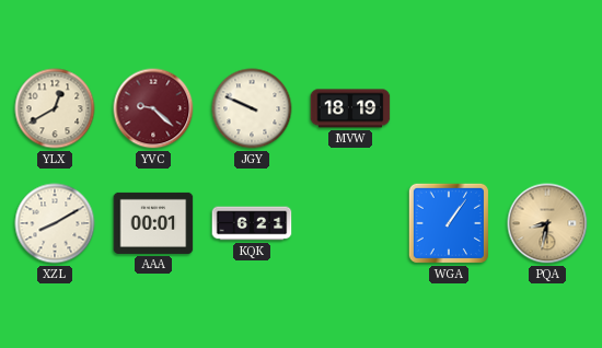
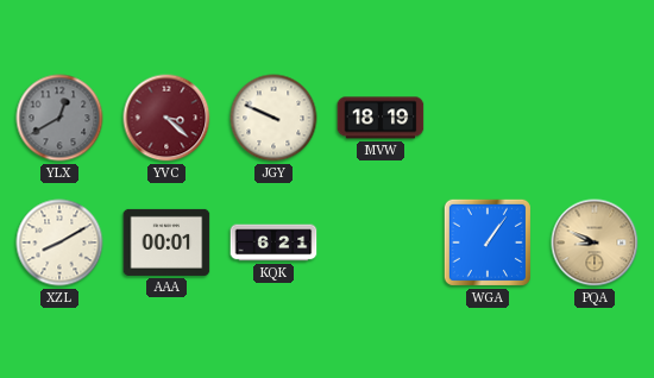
YLX dial: cream -> grey (59, 118)
YVC: 9:22 -> 3:22 (166, 118)
PQA: 8:32 -> 8:49 (595, 242)
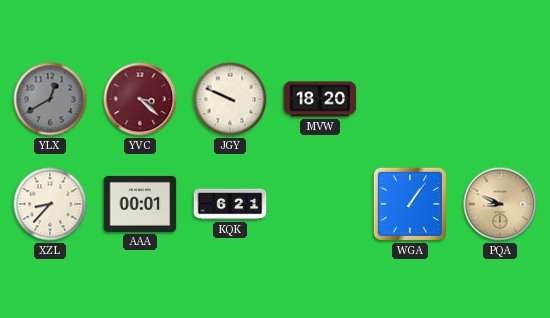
MVW: 18:19 -> 18:20 (320, 99)
XZL: 8:10 -> 8:37 (50, 204)
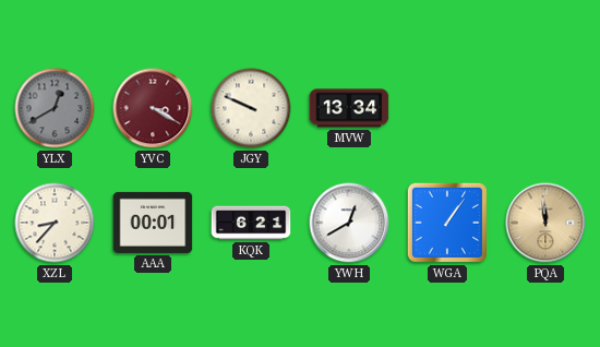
YVC: 3:22 -> 3:20 (153, 108)
MVW: 18:20 -> 13:34 (349, 108)
YWH: none -> 12:40 (349, 223)
PQA: 8:49 -> 11:59 (545, 223)
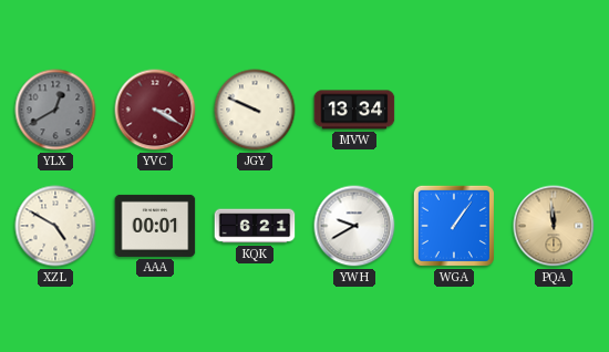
XZL: 8:37 -> 4:50 (55, 226)
YWH: 12:40 -> 9:40 (354, 226)
